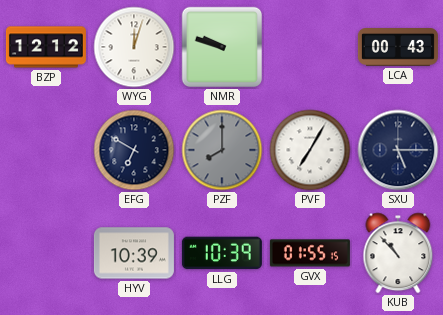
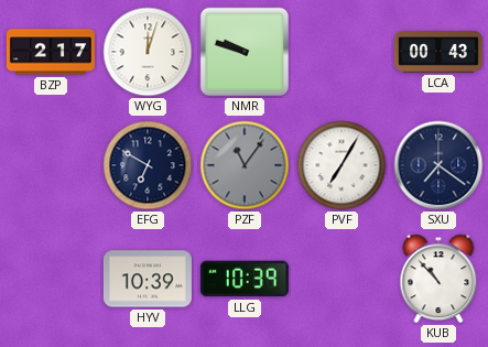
BZP: 12:12 -> 2:17 (51, 52)
PZF: 8:00 -> 11:06 (245, 165)
SXU: 5:15 -> 7:21 (438, 165)
GVX: 01:55 -> none (310, 253)
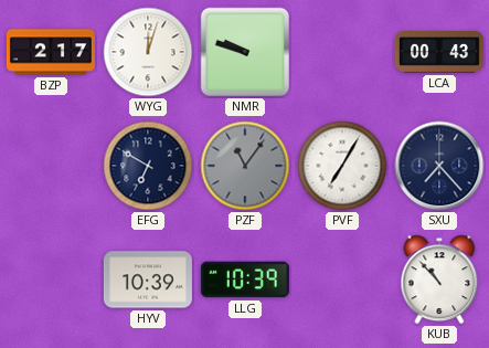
SXU: 7:21 -> 7:23 (439, 166)
